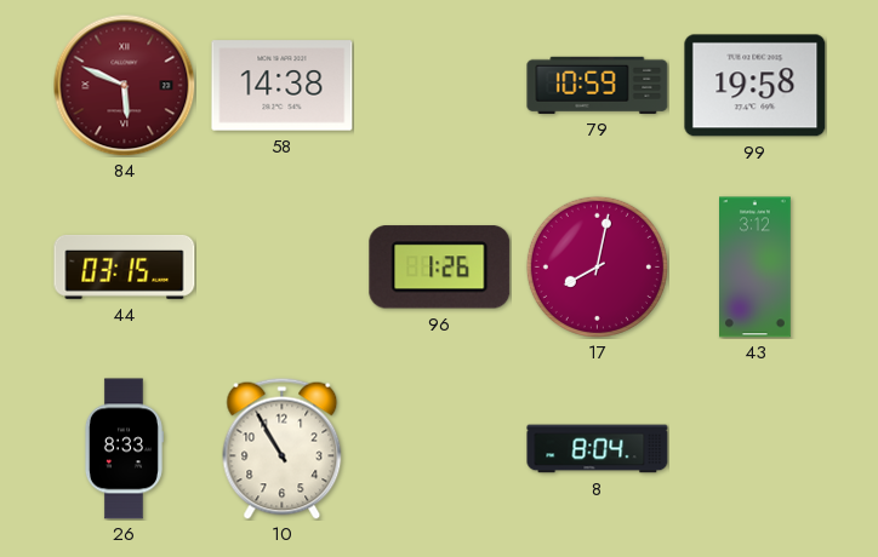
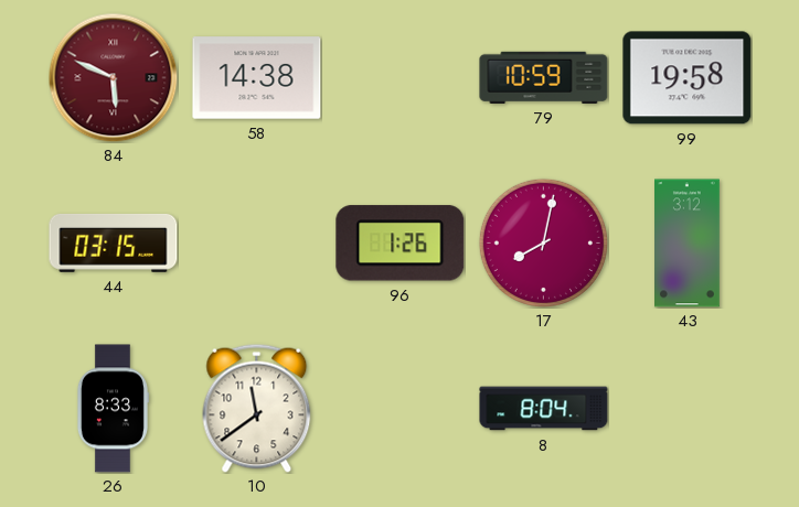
10: 10:55 -> 11:39 (257, 408)
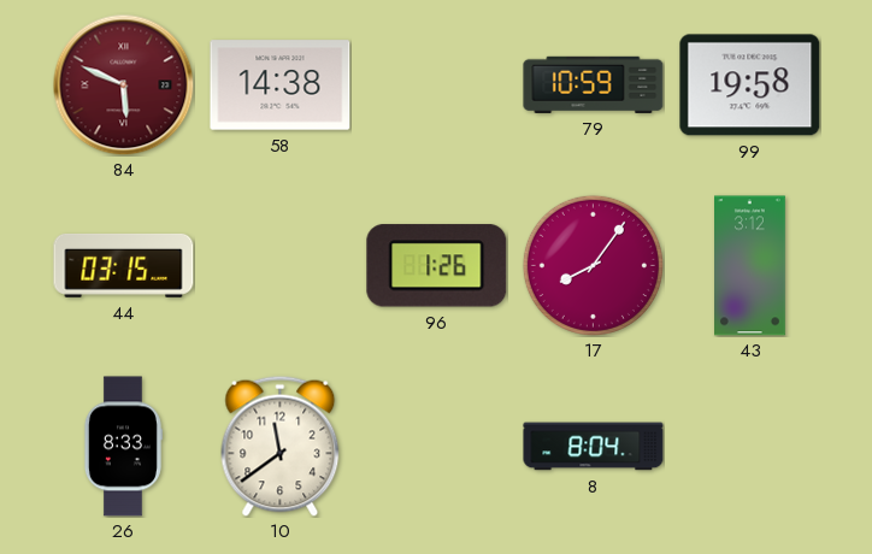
17: 8:02 -> 8:06 (593, 265)
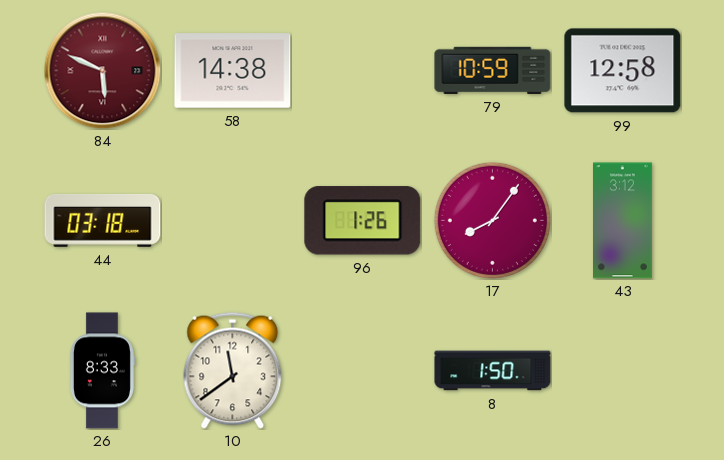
99: 19:58 -> 12:58 (623, 71)
44: 03:15 -> 03:18 (103, 220)
8: 8:04 -> 1:50 (493, 371)
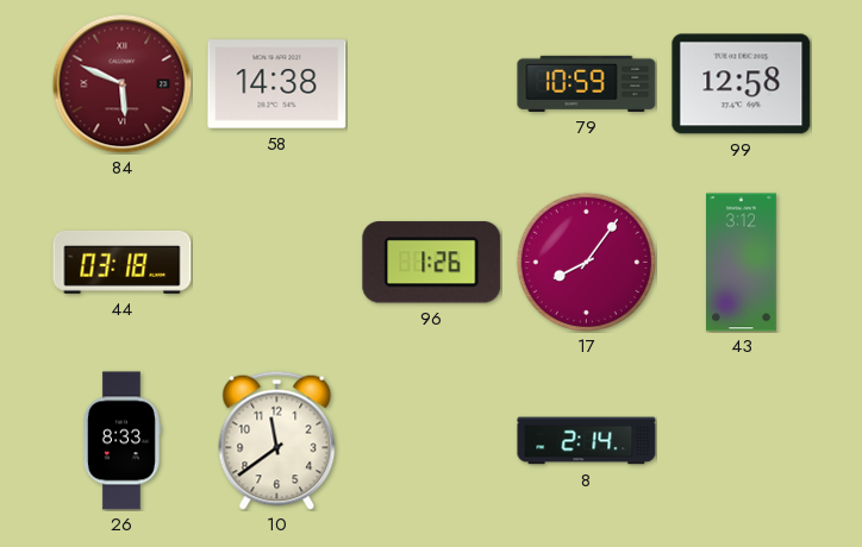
8: 1:50 -> 2:14 (587, 441)
